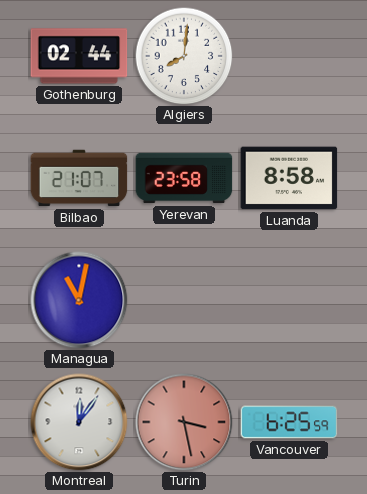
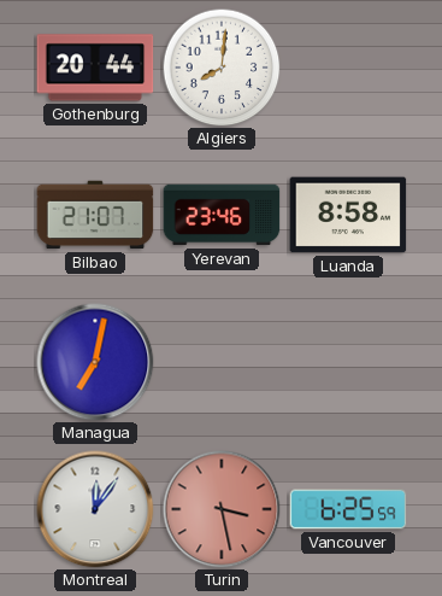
Gothenburg: 02:44 -> 20:44 (95, 68)
Yerevan: 23:58 -> 23:46 (222, 215)
Managua: 11:02 -> 7:02 (95, 362)
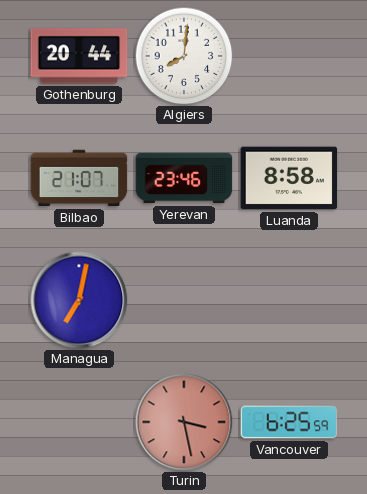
Montreal: 12:06 -> none (95, 509)
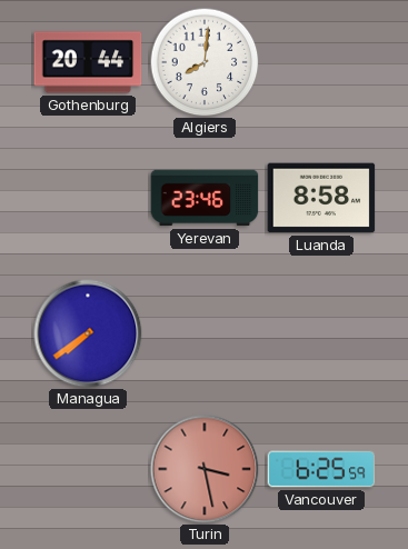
Bilbao: 21:07 -> none (79, 178)
Managua: 7:02 -> 7:39 (88, 333)
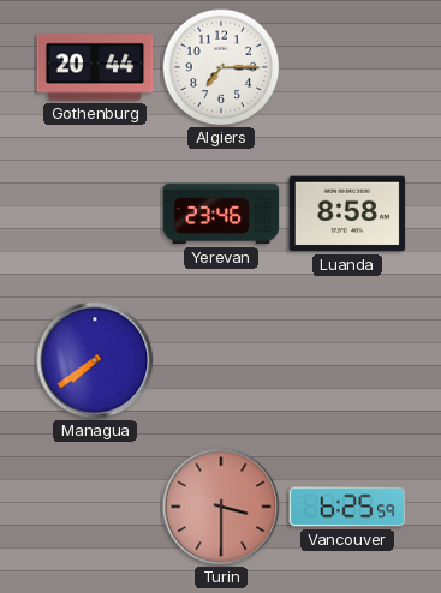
Algiers: 8:01 -> 7:15 (221, 67)
Turin: 3:28 -> 3:30 (221, 507)
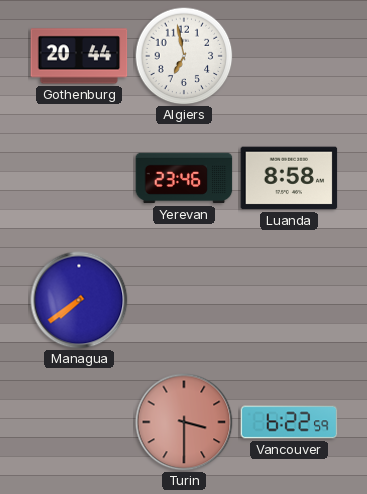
Algiers: 7:15 -> 6:58 (184, 56)
Vancouver: 6:25 -> 6:22 (289, 422)
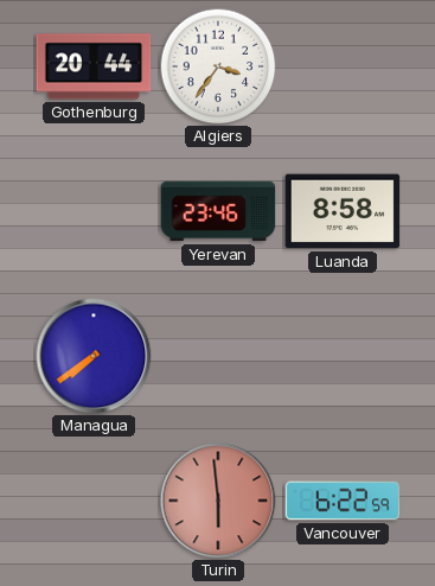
Algiers: 6:58 -> 3:36 (218, 66)
Turin: 3:30 -> 5:59 (218, 501)
